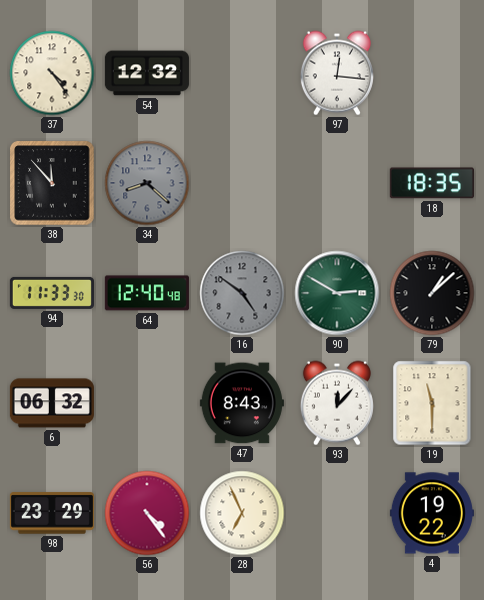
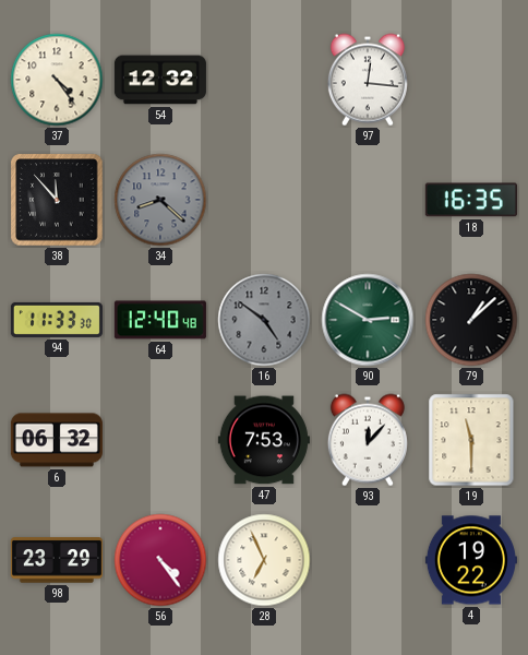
18: 18:35 -> 16:35 (471, 200)
47: 8:43 -> 7:53 (264, 440)
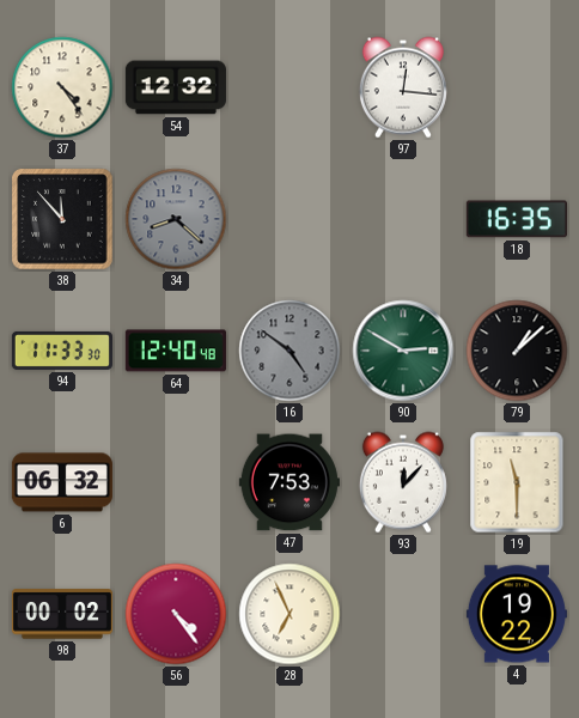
98: 23:29 -> 00:02 (62, 614)
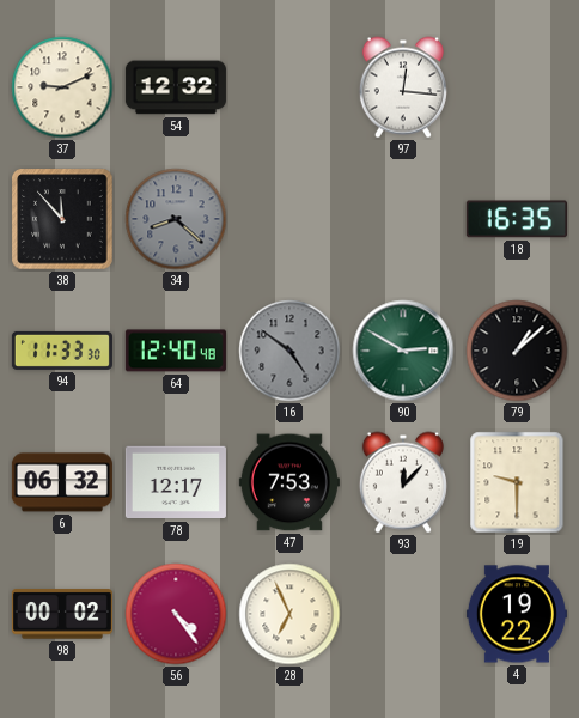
37: 4:24 -> 9:11 (62, 87)
78: none -> 12:17 (176, 482)
19: 11:30 -> 9:30 (517, 482)
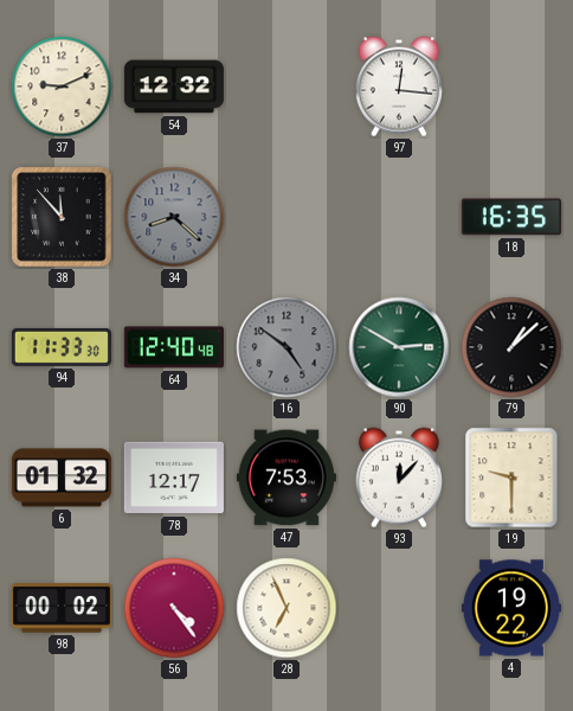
6: 06:32 -> 01:32 (62, 478)
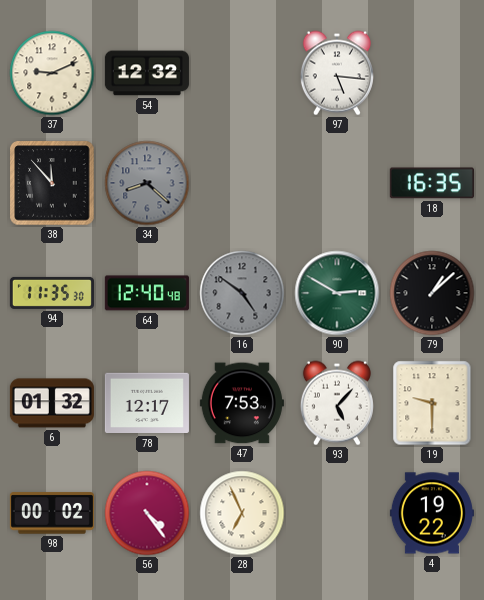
97: 12:16 -> 5:16 (337, 73)
94: 11:33 -> 11:35 (52, 293)
93: 12:07 -> 5:07 (337, 403)
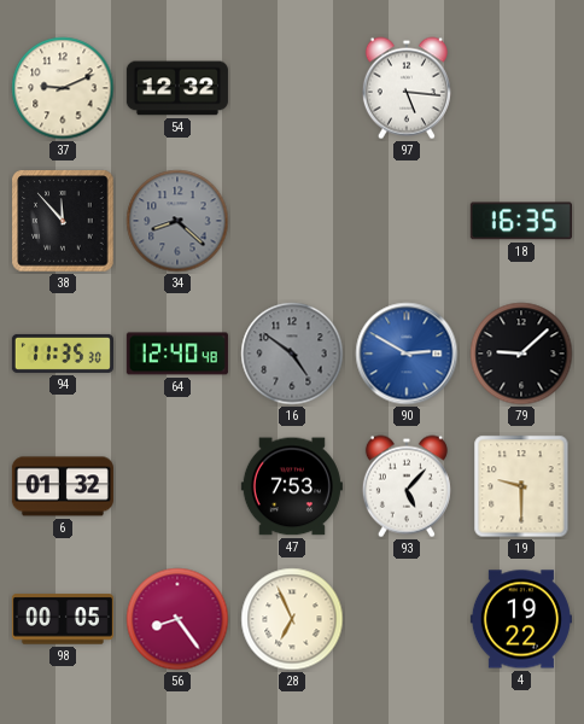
90 dial: green -> blue (407, 354)
79: 1:08 -> 9:08 (521, 354)
78: 12:17 -> none (147, 403)
98: 00:02 -> 00:05 (63, 619)
56: 4:24 -> 8:24 (177, 619)
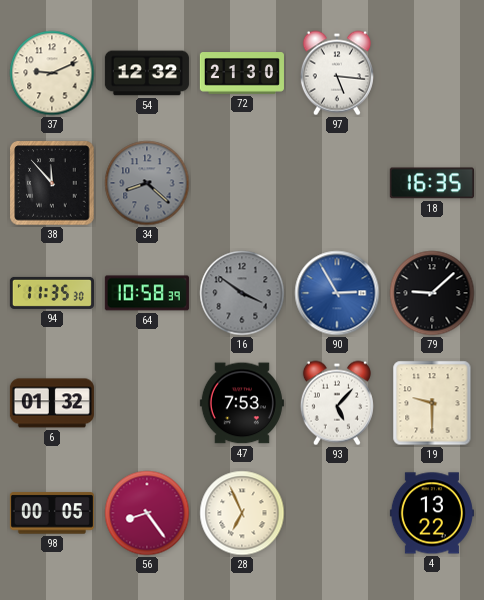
72: none -> 21:30 (242, 73)
64: 12:40 -> 10:58 (147, 293)
16: 4:51 -> 3:51 (242, 293)
90: 2:50 -> 2:55 (337, 293)
4: 19:22 -> 13:22 (432, 513)
